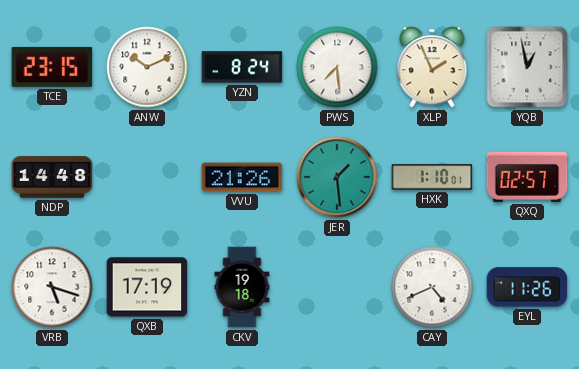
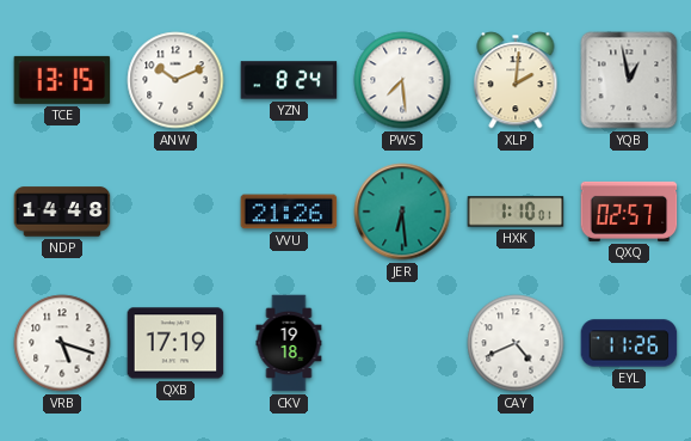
TCE: 23:15 -> 13:15 (62, 80)
XLP: 1:56 -> 2:01 (516, 80)
JER: 1:29 -> 6:29 (402, 212)
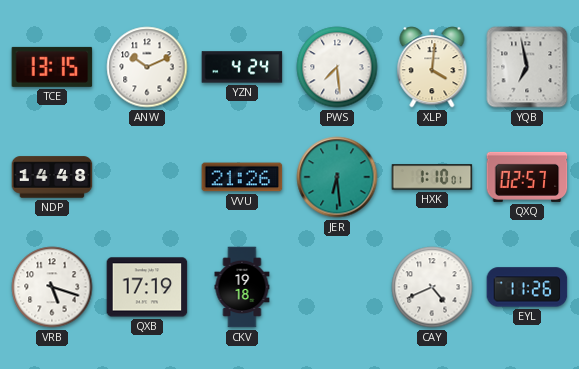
YZN: 8:24 -> 4:24 (242, 67)
XLP: 2:01 -> 4:01 (432, 67)
YQB: 12:58 -> 6:58 (527, 67)
